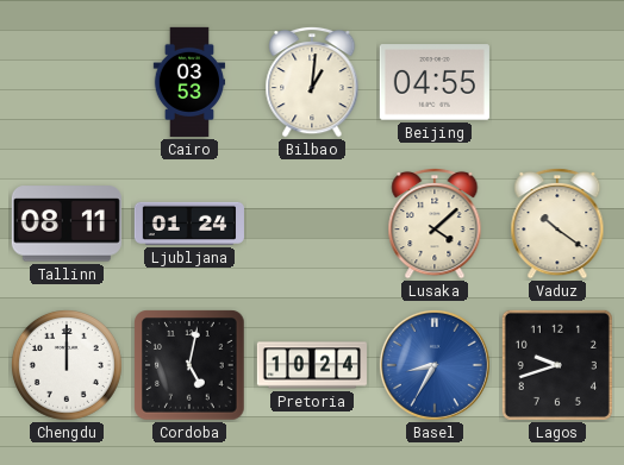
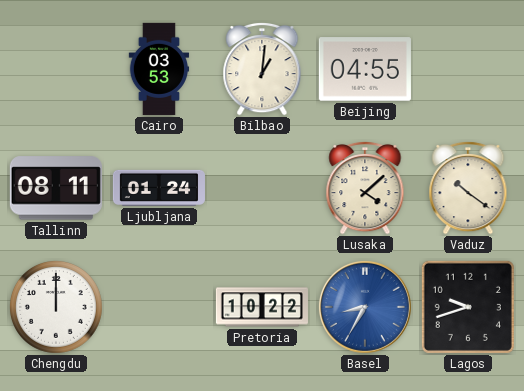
Cordoba: 5:02 -> none (189, 365)
Pretoria: 10:24 -> 10:22 (262, 307)
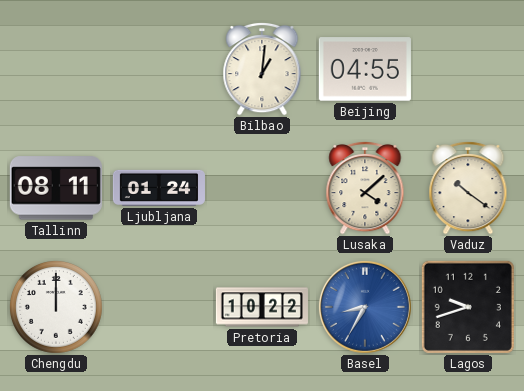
Cairo: 03:53 -> none (159, 69)
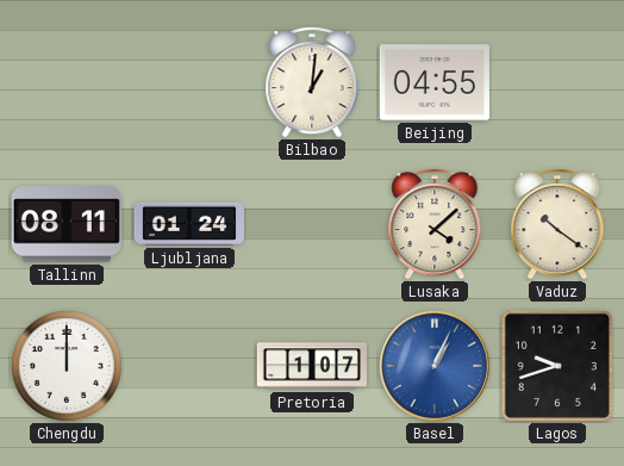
Pretoria: 10:22 -> 1:07 (312, 366)
Basel: 8:35 -> 1:04 (435, 366)
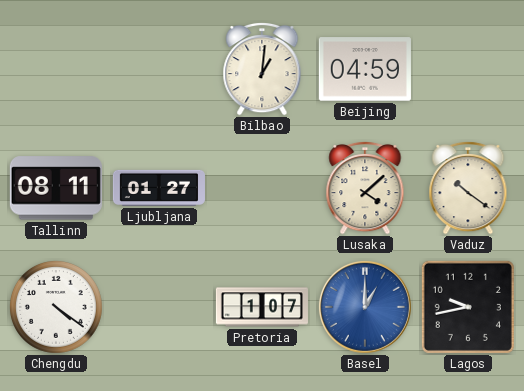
Beijing: 04:55 -> 04:59 (365, 69)
Ljubljana: 01:24 -> 01:27 (159, 188)
Chengdu: 12:00 -> 4:21 (56, 307)
Basel: 1:04 -> 1:00 (365, 307)
Lagos: 9:42 -> 9:43 (468, 307)
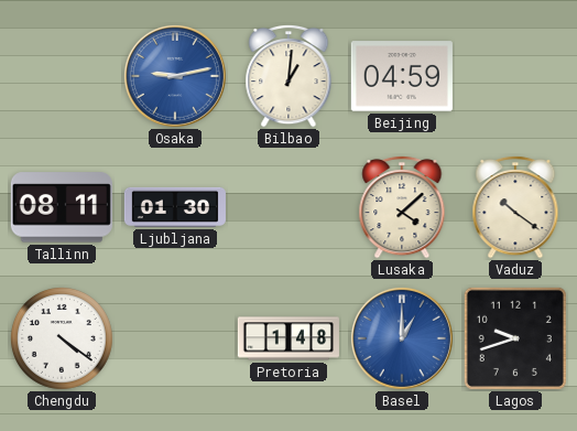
Osaka: none -> 9:13 (175, 76)
Ljubljana: 01:27 -> 01:30 (175, 207)
Pretoria: 1:07 -> 1:48 (288, 338)
Lagos: 9:43 -> 9:42 (515, 338)
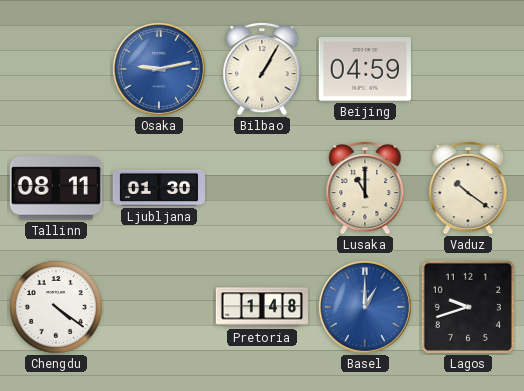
Bilbao: 1:01 -> 1:05 (262, 69)
Lusaka: 4:08 -> 11:00 (365, 188)
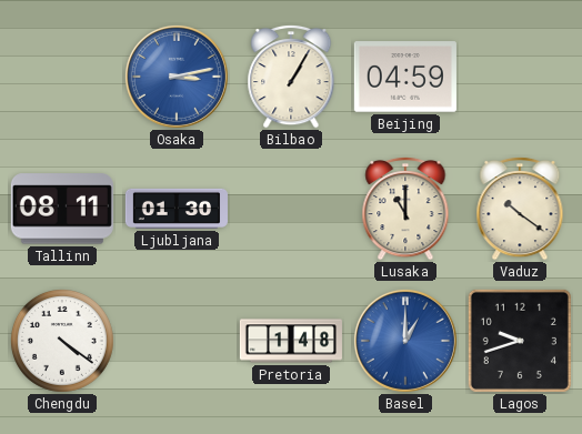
Osaka: 9:13 -> 3:13 (177, 77)
